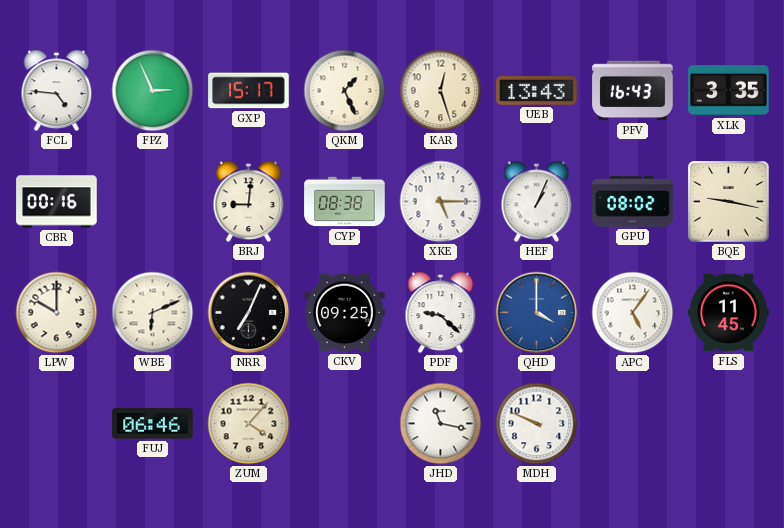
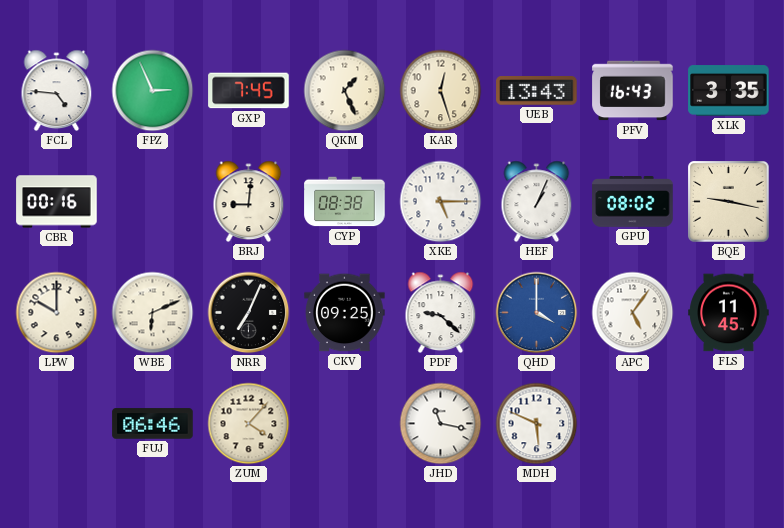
GXP: 15:17 -> 7:45 (249, 91)
MDH: 9:49 -> 5:49 (537, 424)
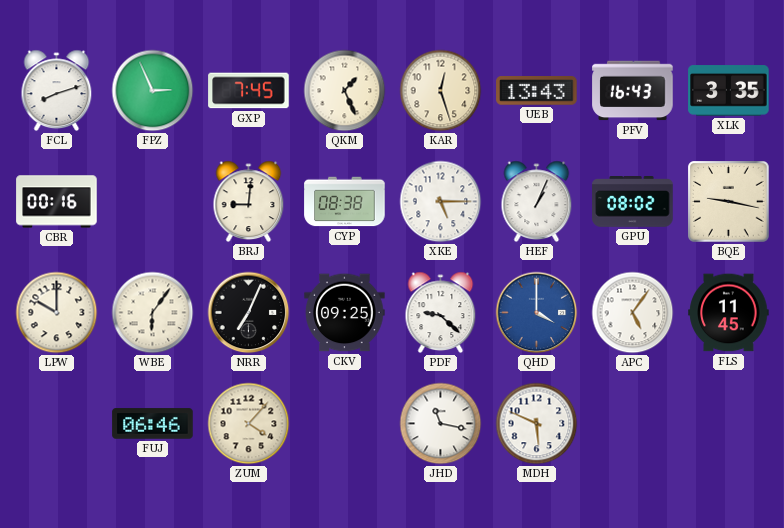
FCL: 4:46 -> 8:12 (57, 91)
WBE: 6:11 -> 6:06 (153, 313)
